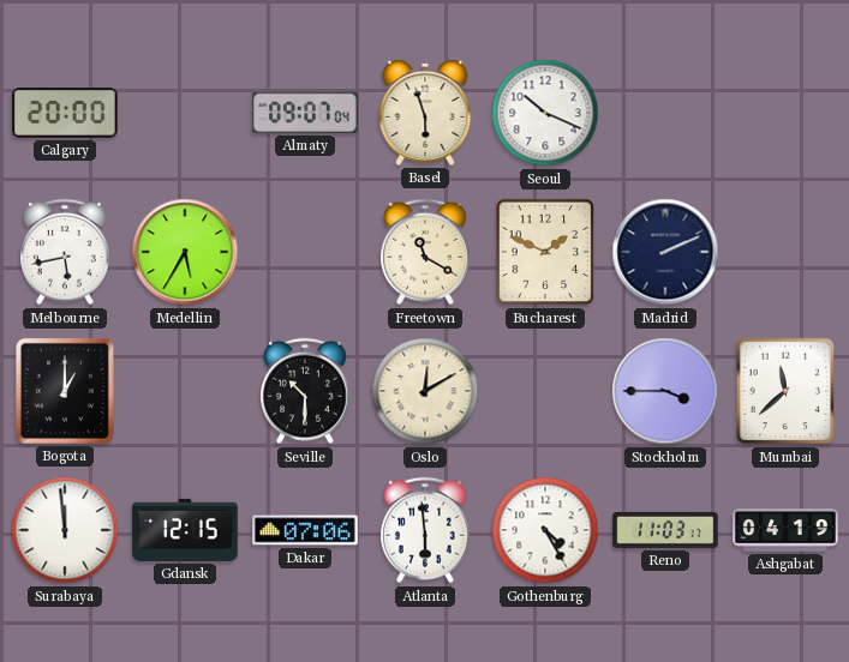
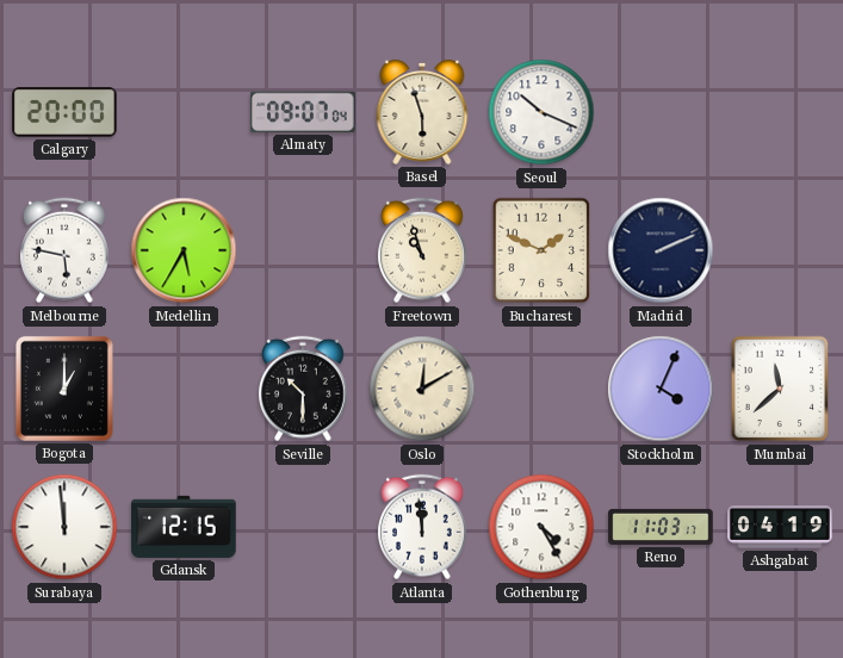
Melbourne: 5:43 -> 5:47 (66, 250)
Freetown: 11:20 -> 10:57 (423, 250)
Stockholm: 3:45 -> 4:04 (661, 389)
Dakar: 07:06 -> none (305, 530)
Atlanta: 5:59 -> 11:59 (423, 527)
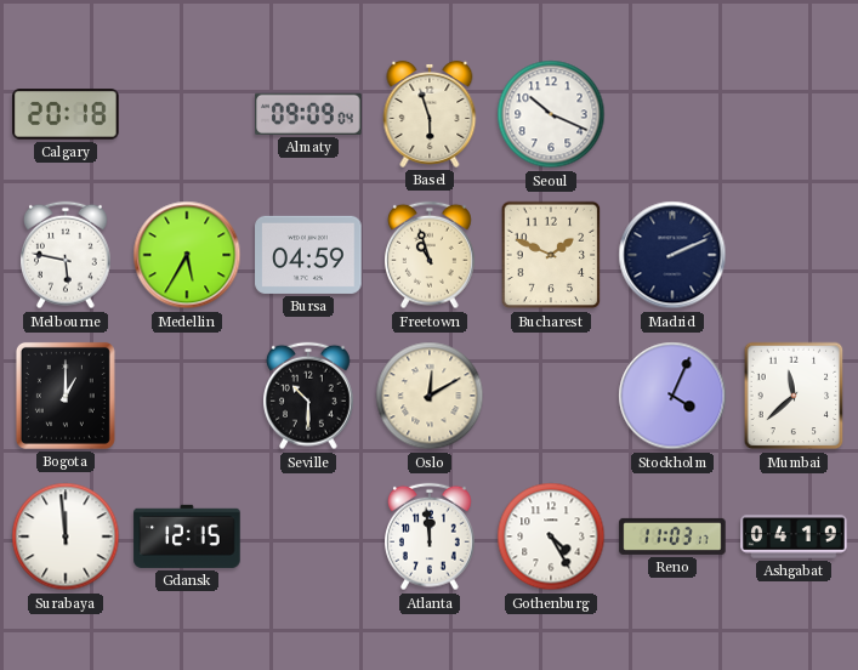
Calgary: 20:00 -> 20:18 (66, 114)
Almaty: 09:07 -> 09:09 (308, 114)
Bursa: none -> 04:59 (308, 255)
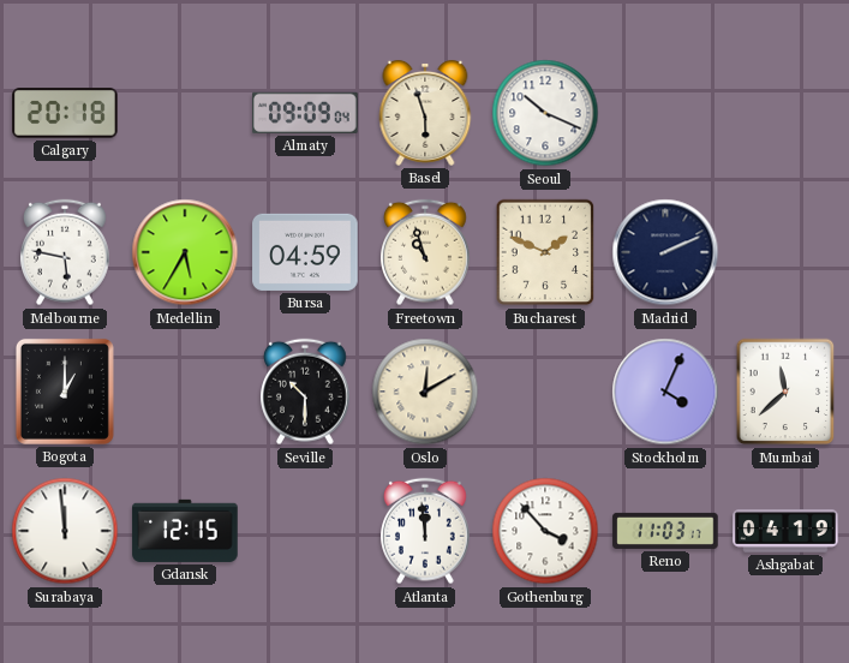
Gothenburg: 4:25 -> 3:53 (545, 531)
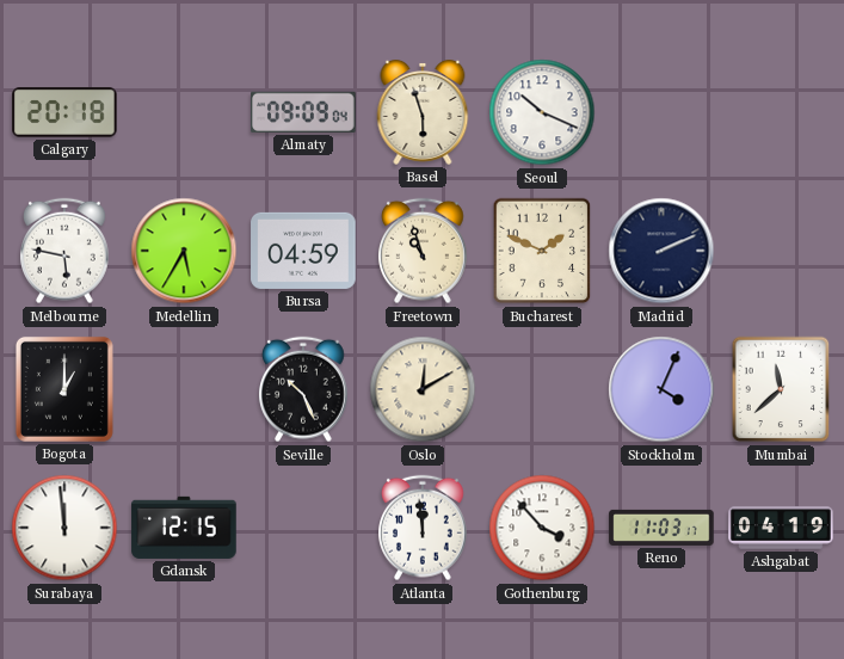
Seville: 10:30 -> 10:26 (304, 389)
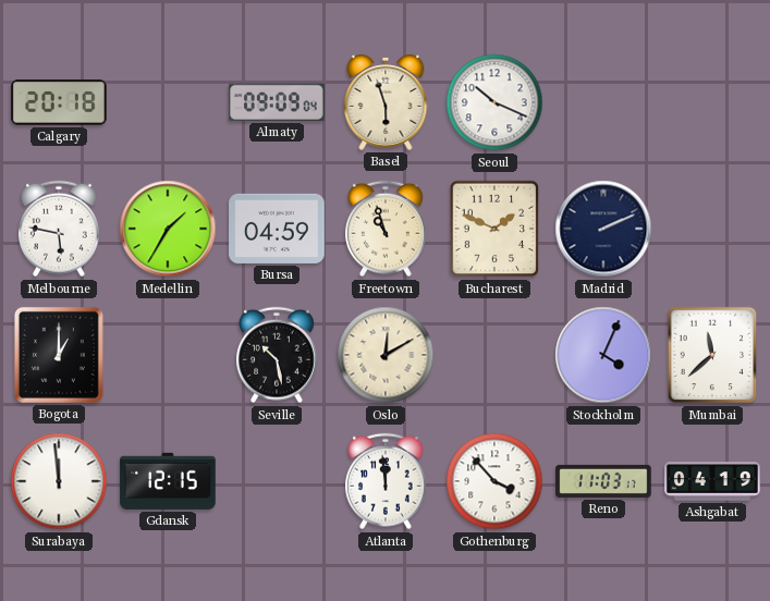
Medellin: 5:35 -> 1:35 (168, 229)
Seville: 10:26 -> 10:28 (278, 355)
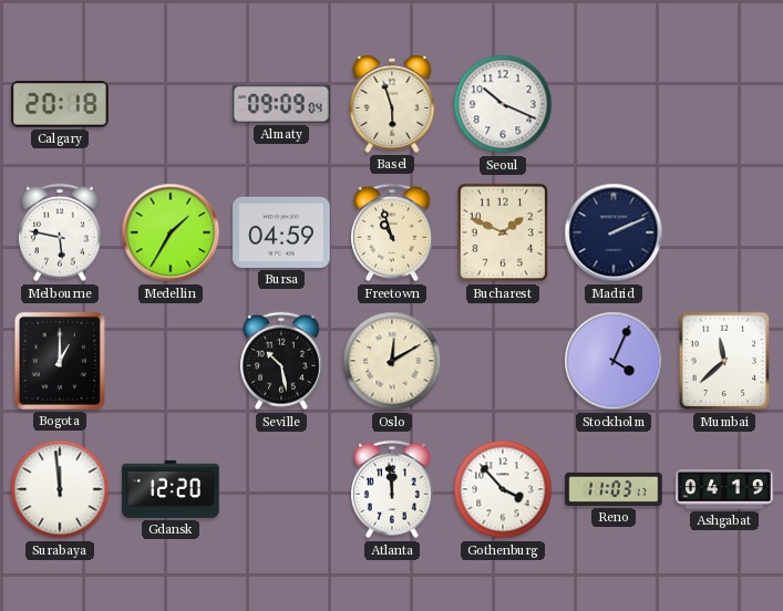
Gdansk: 12:15 -> 12:20 (171, 489)
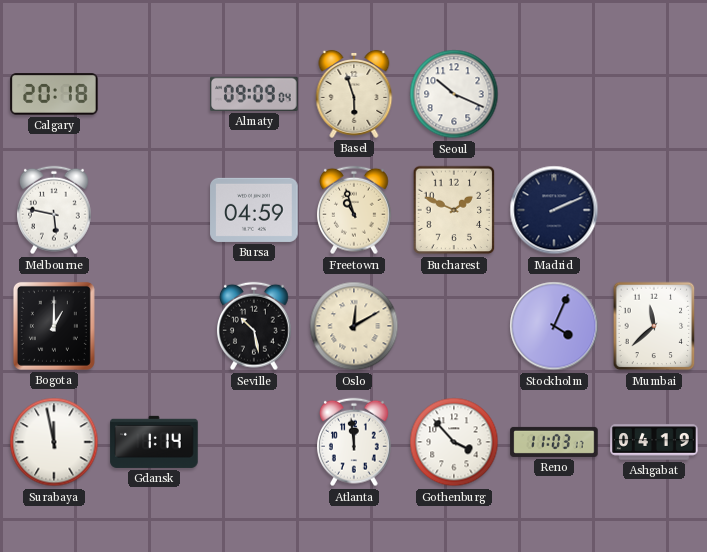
Medellin: 1:35 -> none (171, 232)
Surabaya: 11:59 -> 11:58 (54, 442)
Gdansk: 12:20 -> 1:14 (154, 442)
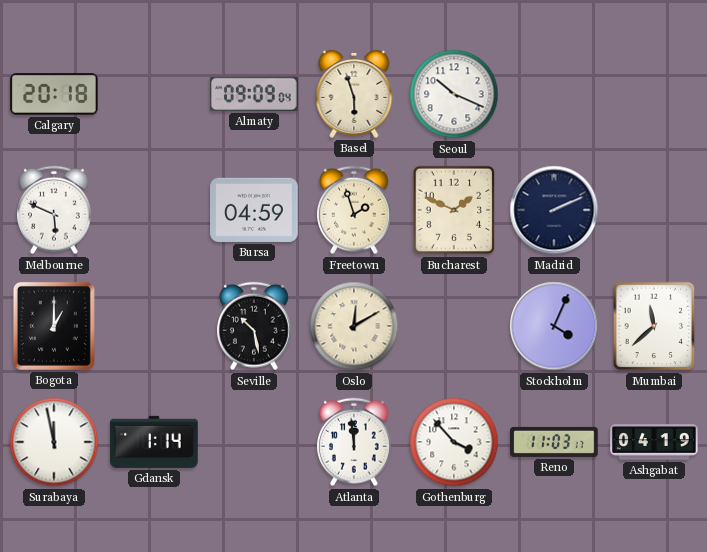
Melbourne: 5:47 -> 5:49 (55, 210)
Freetown: 10:57 -> 1:57 (355, 210)
